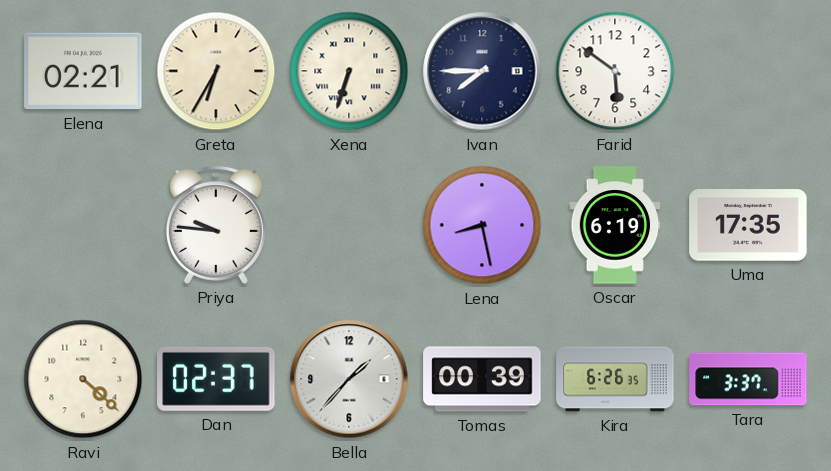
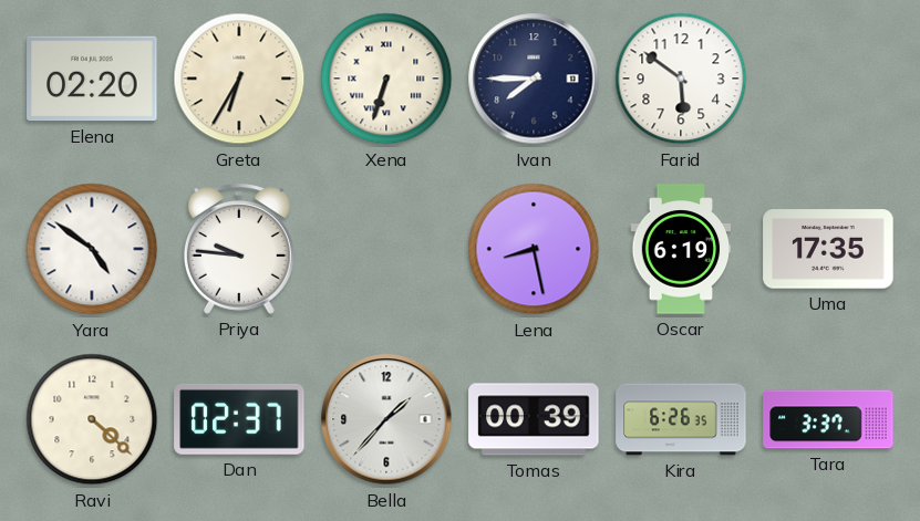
Elena: 02:21 -> 02:20 (92, 79)
Yara: none -> 4:51 (92, 249)
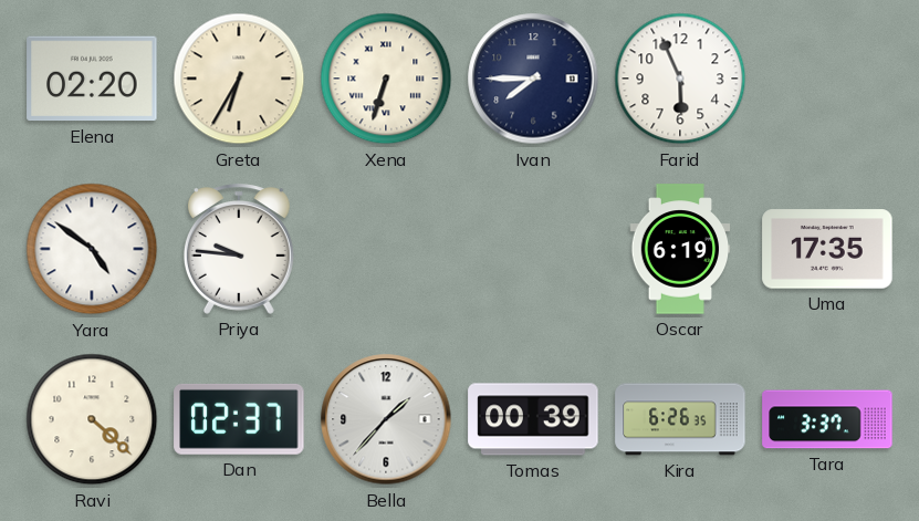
Farid: 5:51 -> 5:56 (680, 79)
Lena: 8:28 -> none (534, 249)
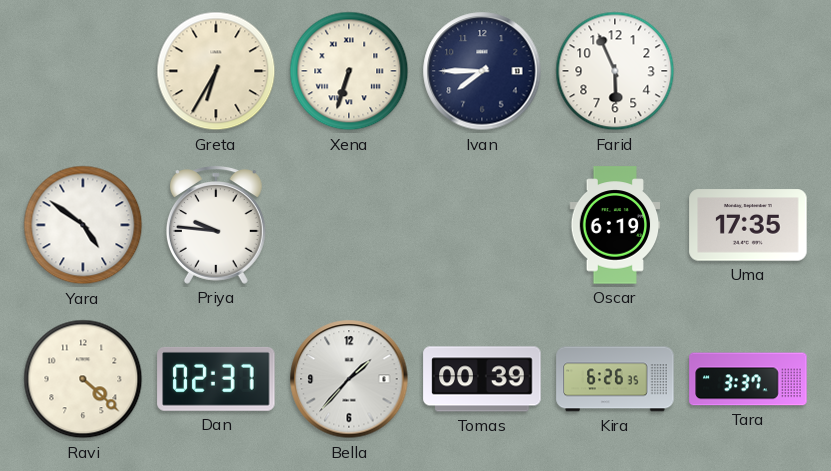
Elena: 02:20 -> none (92, 79)
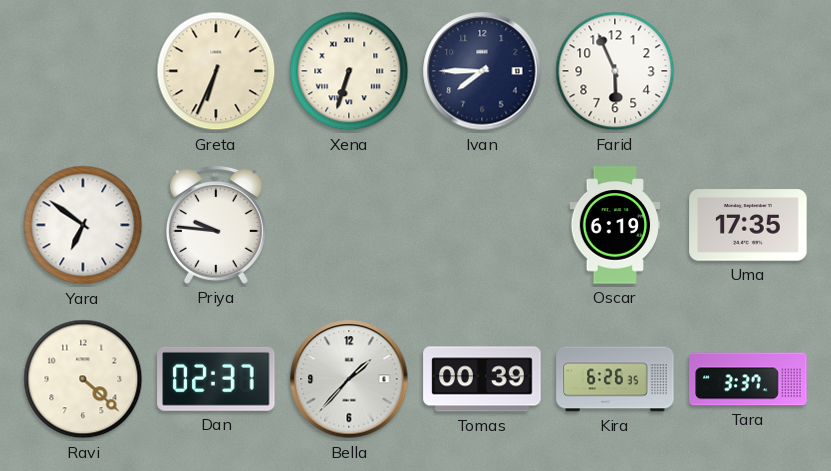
Greta: 6:35 -> 6:34 (216, 71)
Yara: 4:51 -> 6:51 (83, 225)
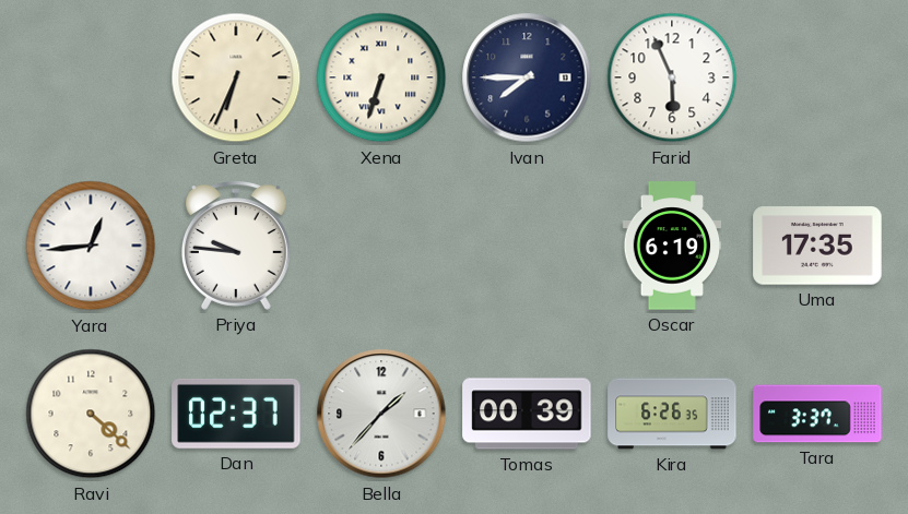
Yara: 6:51 -> 12:44 (91, 246)
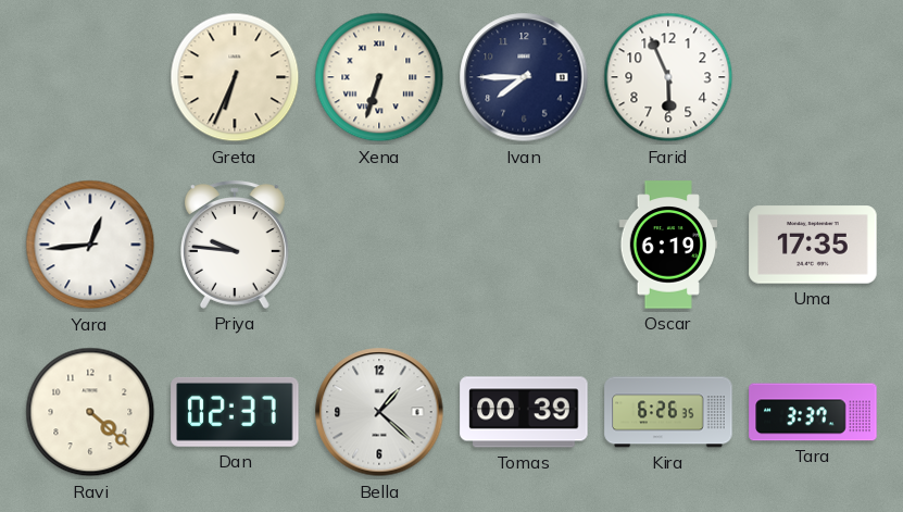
Bella: 1:37 -> 1:22 (379, 412)
